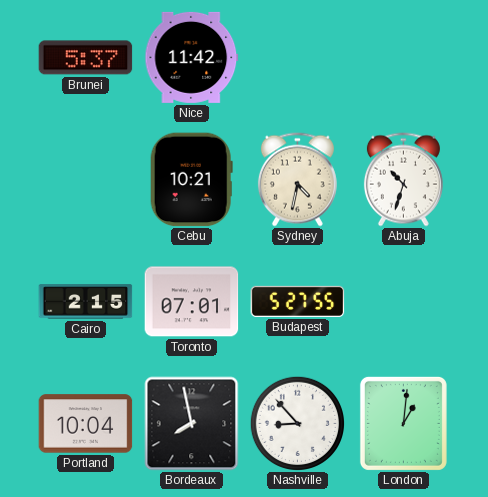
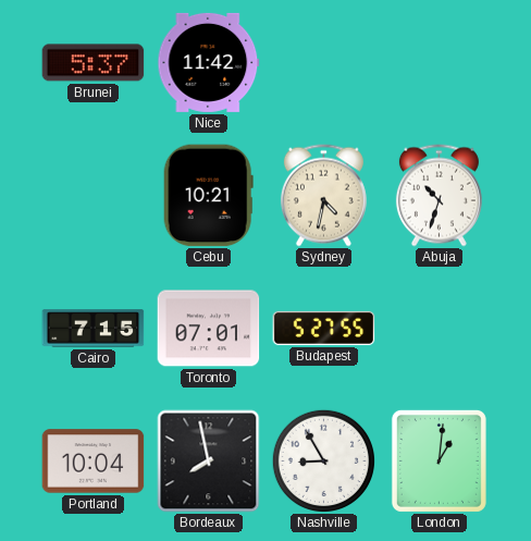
Cairo: 2:15 -> 7:15 (94, 329)
Nashville: 8:53 -> 8:55 (323, 460)
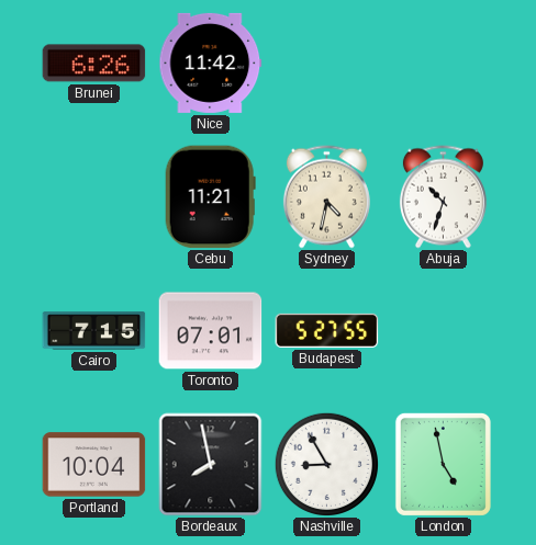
Brunei: 5:37 -> 6:26 (94, 64)
Cebu: 10:21 -> 11:21 (210, 197)
London: 1:01 -> 4:58 (443, 464)
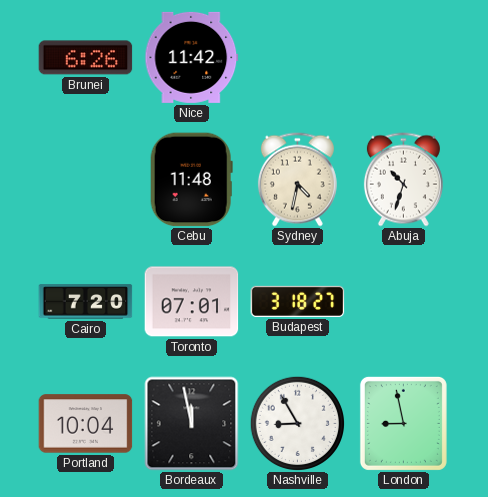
Cebu: 11:21 -> 11:48 (191, 180)
Cairo: 7:15 -> 7:20 (86, 302)
Budapest: 5:27 -> 3:18 (298, 301)
Bordeaux: 7:58 -> 11:58 (192, 424)
London: 4:58 -> 8:58 (403, 423)
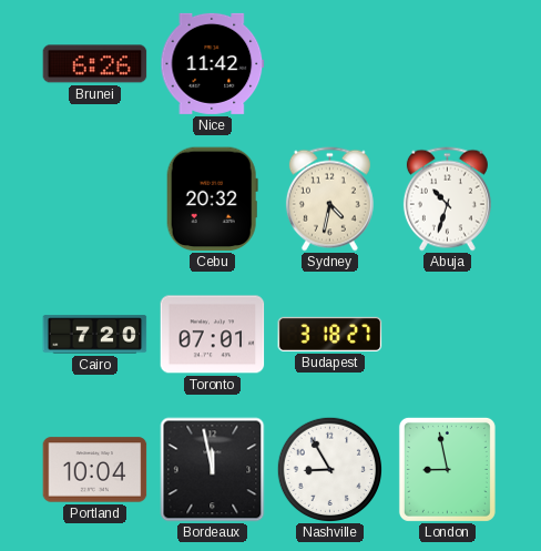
Cebu: 11:48 -> 20:32 (212, 200)
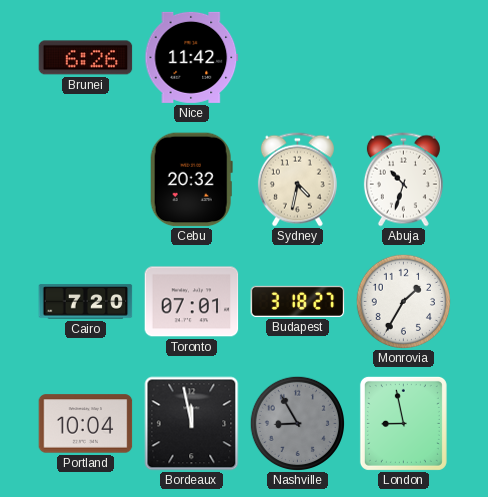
Monrovia: none -> 1:35 (403, 301)
Nashville dial: white -> grey (297, 423)
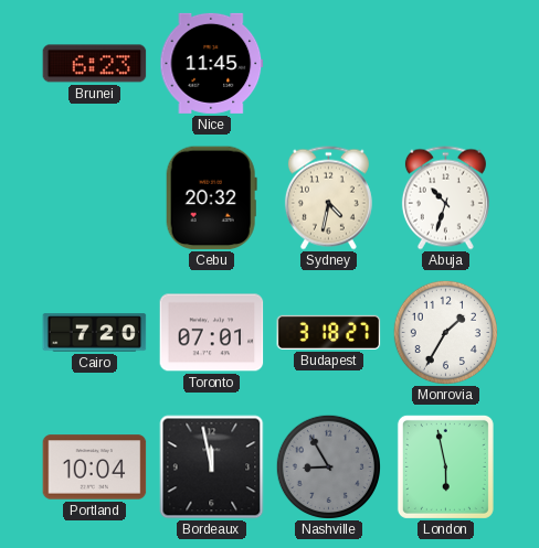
Brunei: 6:26 -> 6:23 (95, 64)
Nice: 11:42 -> 11:45 (212, 63)
London: 8:58 -> 5:58 (445, 466)
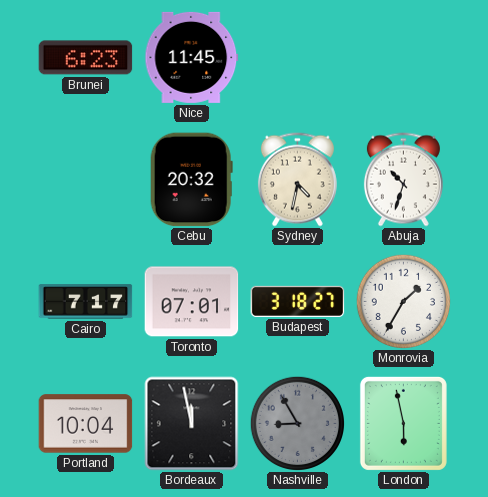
Cairo: 7:20 -> 7:17 (86, 302)
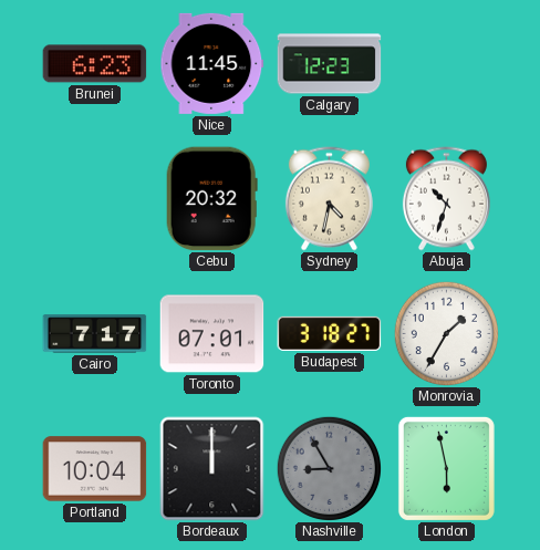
Calgary: none -> 12:23 (330, 64)
Bordeaux: 11:58 -> 12:00 (212, 469)
